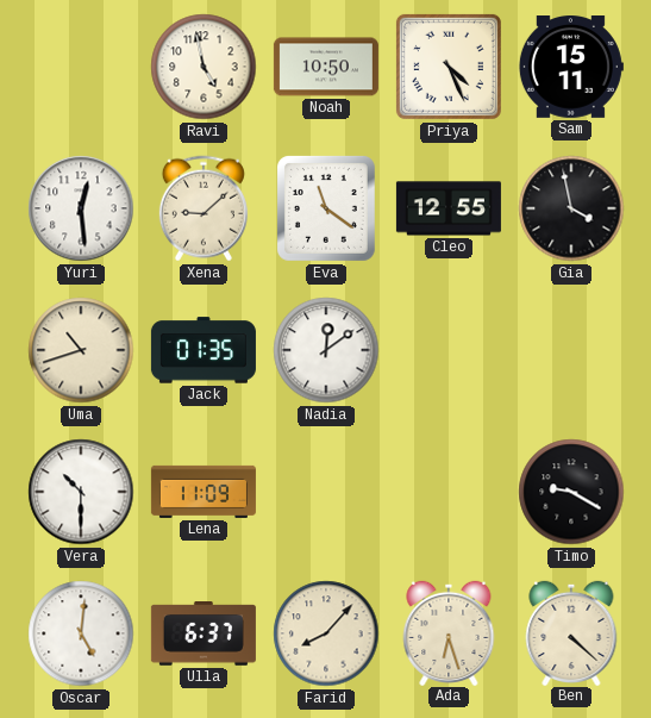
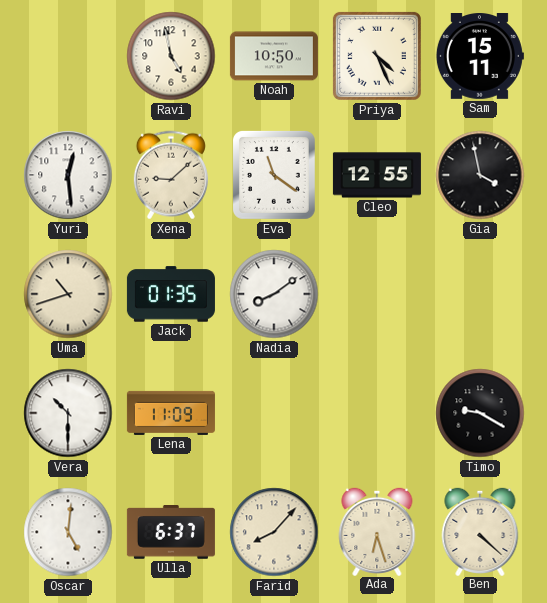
Nadia: 12:09 -> 8:09 (274, 294)
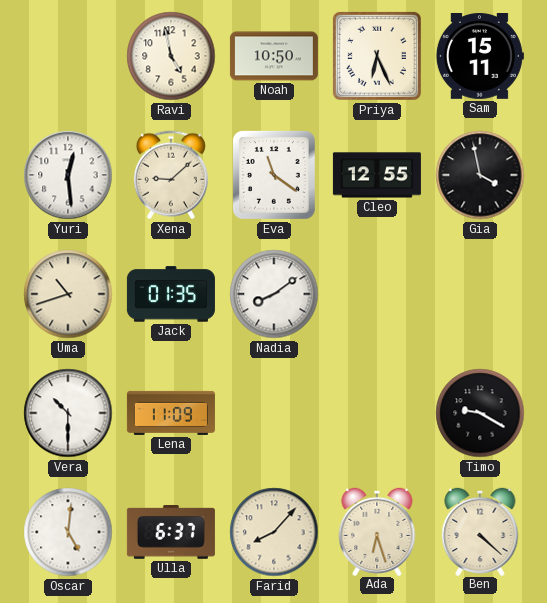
Priya: 4:26 -> 6:26 (377, 56)
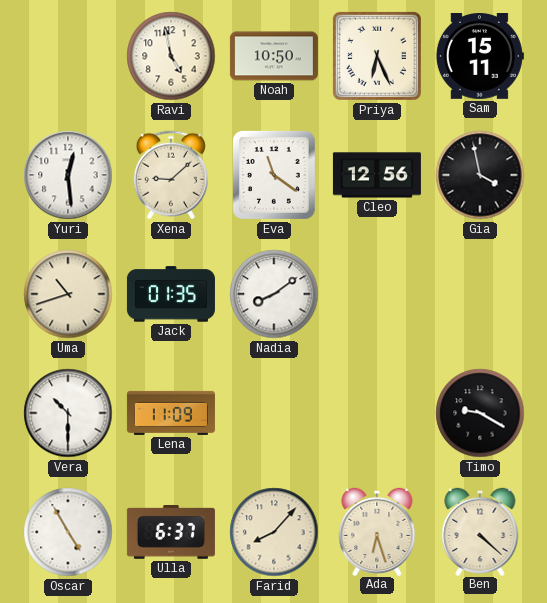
Cleo: 12:55 -> 12:56 (377, 175)
Oscar: 5:01 -> 4:55 (68, 532)
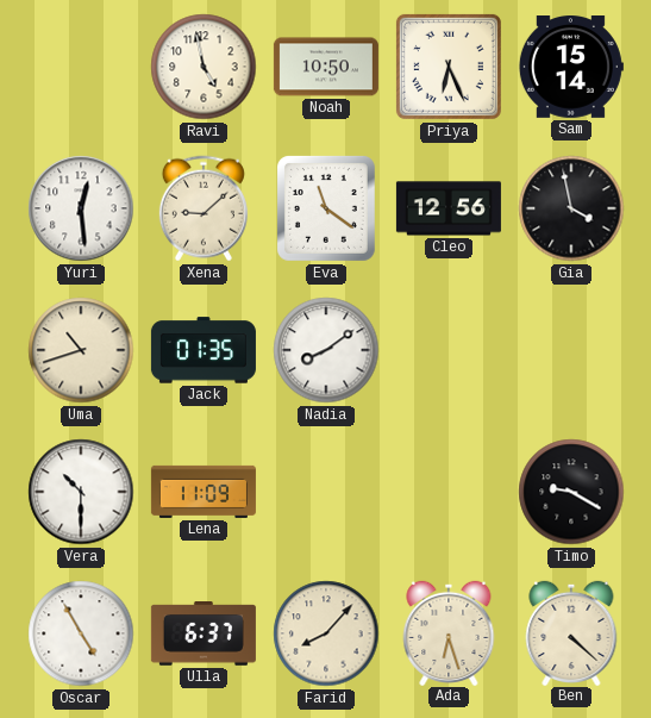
Sam: 15:11 -> 15:14 (571, 68)
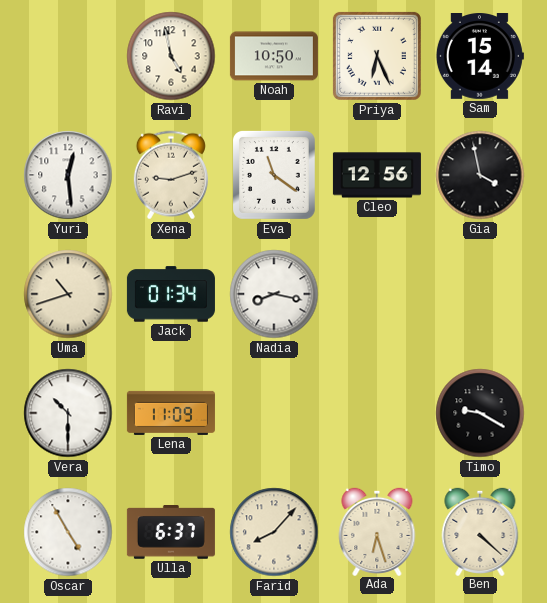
Xena: 9:08 -> 9:12 (171, 175)
Jack: 01:35 -> 01:34 (171, 294)
Nadia: 8:09 -> 8:17 (274, 294)
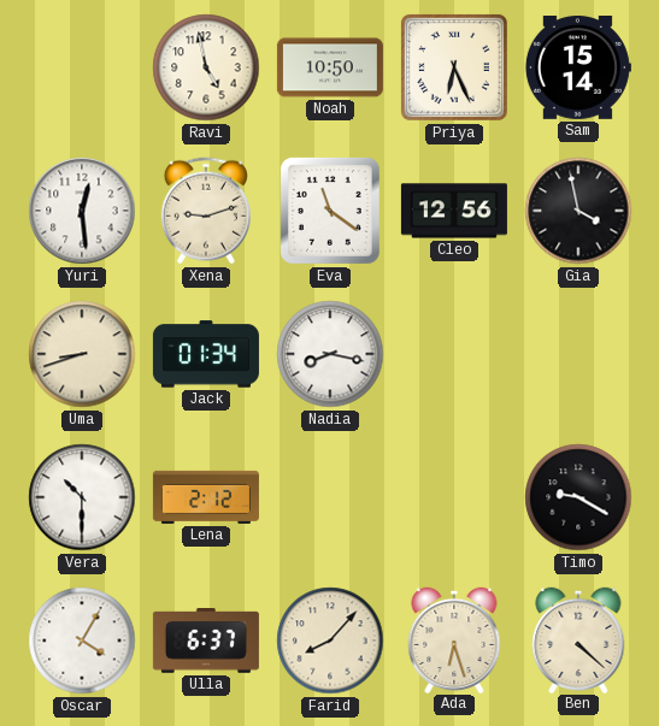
Uma: 10:42 -> 8:42 (82, 354)
Lena: 11:09 -> 2:12 (206, 497)
Oscar: 4:55 -> 4:05 (82, 641)
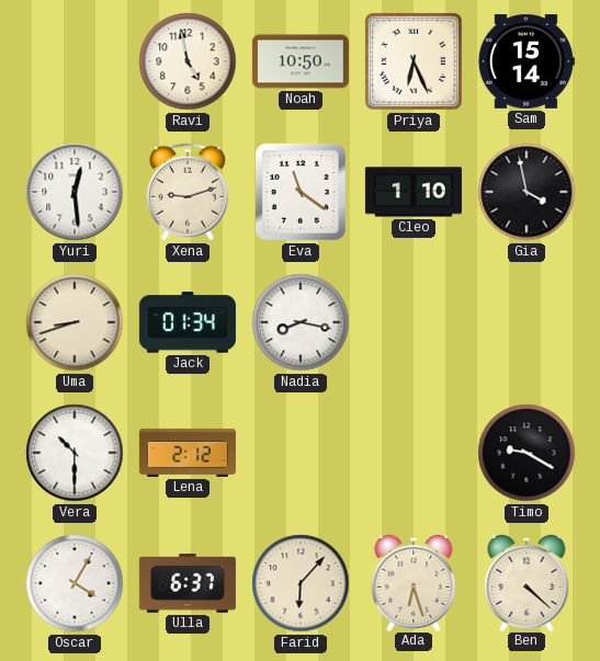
Cleo: 12:56 -> 1:10 (414, 192)
Farid: 8:07 -> 6:07 (301, 583)
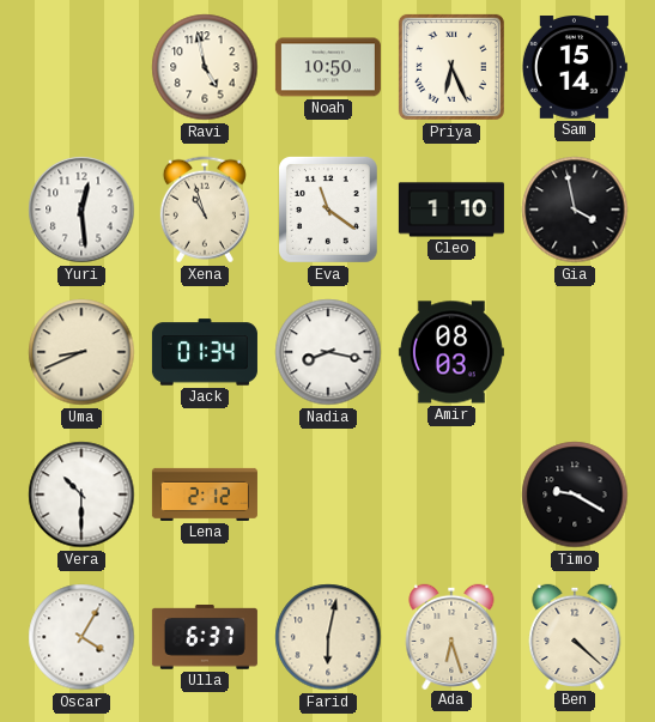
Xena: 9:12 -> 10:57 (205, 210)
Uma: 8:42 -> 8:41 (81, 352)
Amir: none -> 08:03 (451, 352)
Farid: 6:07 -> 6:02 (328, 637)
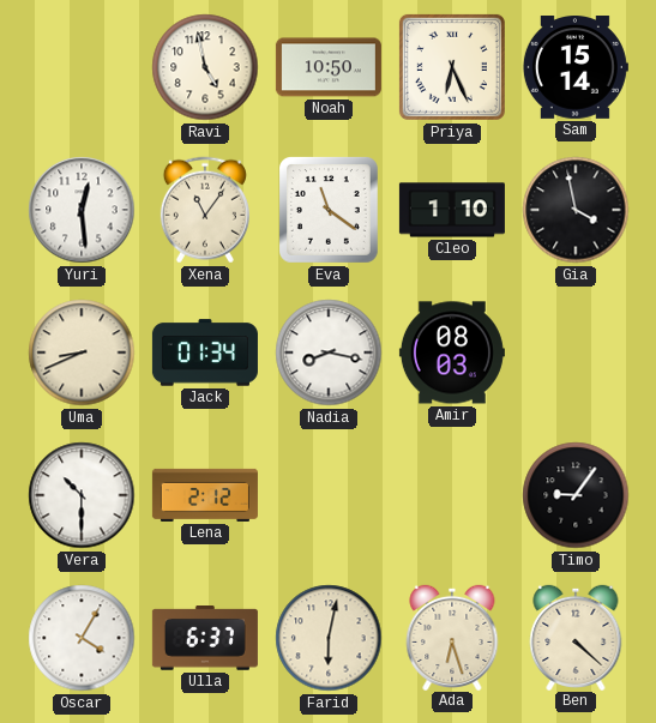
Xena: 10:57 -> 11:06 (205, 210)
Timo: 9:20 -> 9:06 (576, 495)
